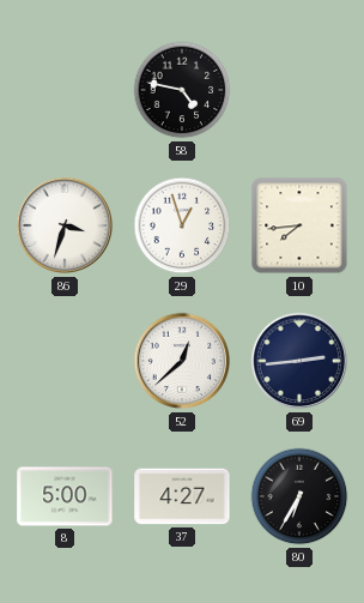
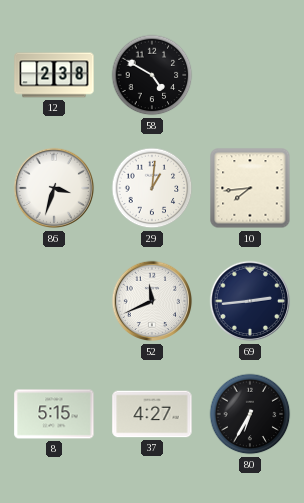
12: none -> 2:38 (54, 75)
58: 4:47 -> 4:50 (152, 75)
29: 12:57 -> 1:01 (152, 188)
52: 12:38 -> 11:41 (152, 301)
8: 5:00 -> 5:15 (54, 414)
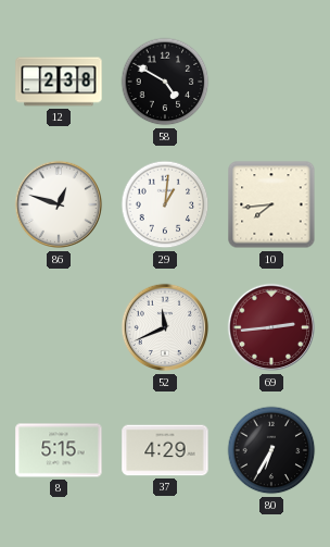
86: 3:33 -> 12:48 (59, 204)
69 dial: navy -> burgundy (271, 327)
37: 4:27 -> 4:29 (165, 450)
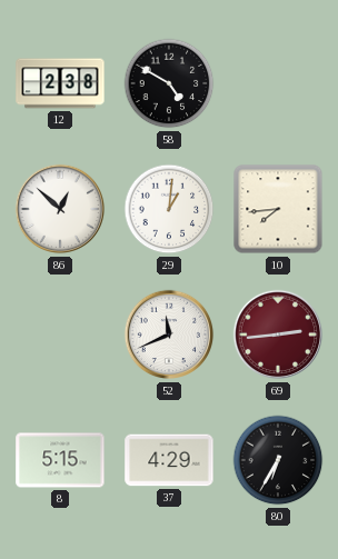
86: 12:48 -> 12:52 (60, 209)
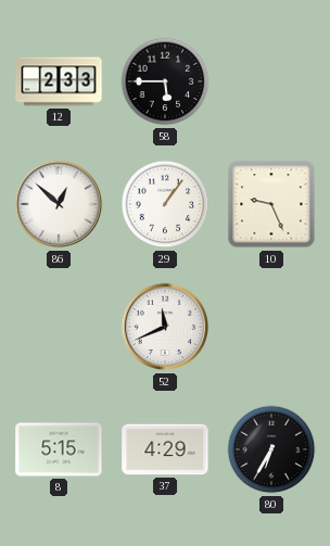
12: 2:38 -> 2:33 (59, 81)
58: 4:50 -> 5:45 (165, 81)
29: 1:01 -> 1:06 (165, 204)
10: 7:44 -> 9:26 (271, 204)
69: 2:44 -> none (278, 335)
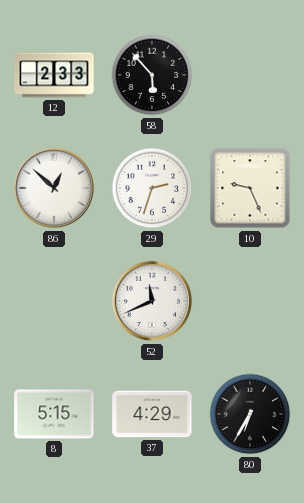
58: 5:45 -> 5:53 (152, 75)
29: 1:06 -> 2:33 (152, 188)
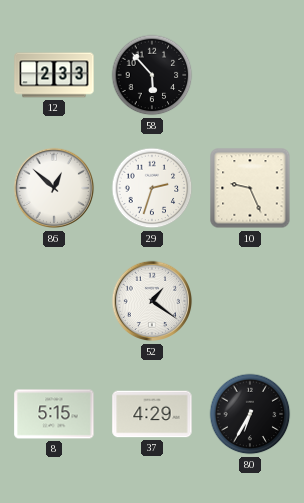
52: 11:41 -> 1:21 (152, 301)
